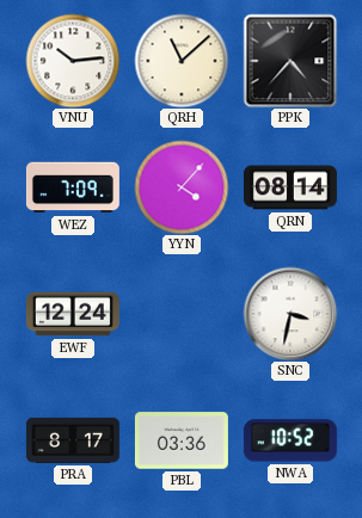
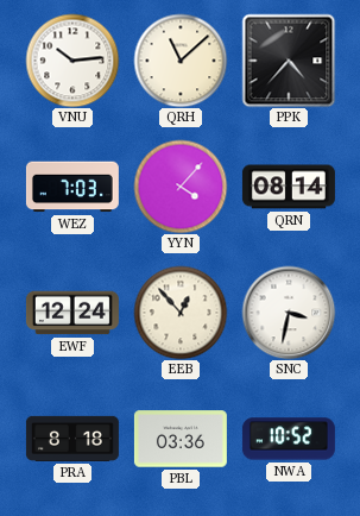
WEZ: 7:09 -> 7:03 (72, 187)
EEB: none -> 12:53 (181, 313)
PRA: 8:17 -> 8:18 (72, 439)
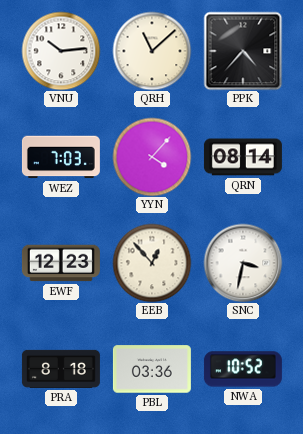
EWF: 12:24 -> 12:23 (61, 263)
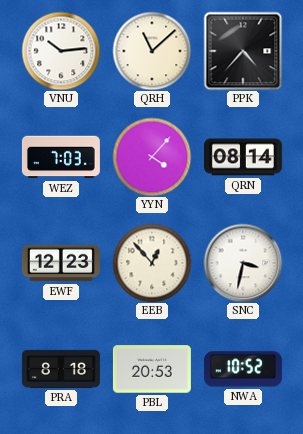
PBL: 03:36 -> 20:53 (152, 369)
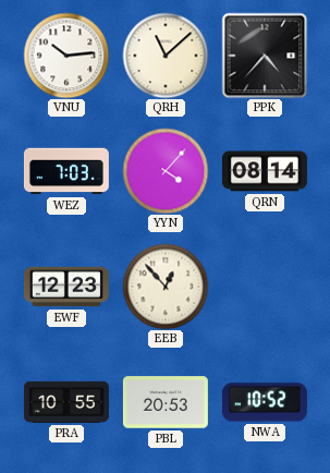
SNC: 3:32 -> none (243, 263)
PRA: 8:18 -> 10:55 (66, 402)
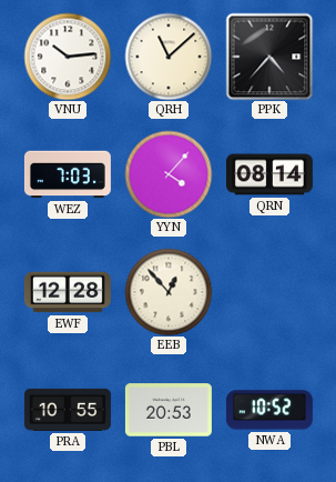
EWF: 12:23 -> 12:28 (68, 292)
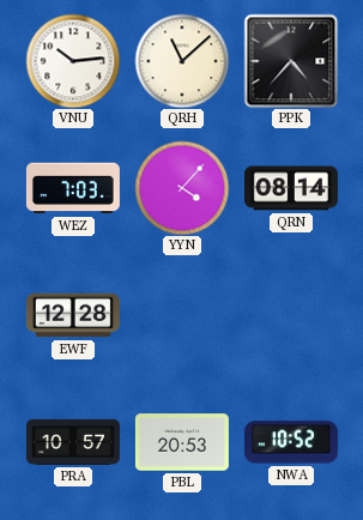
EEB: 12:53 -> none (169, 292)
PRA: 10:55 -> 10:57 (73, 442)
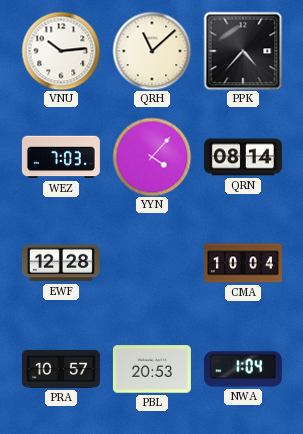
CMA: none -> 10:04 (243, 263)
NWA: 10:52 -> 1:04 (243, 369)
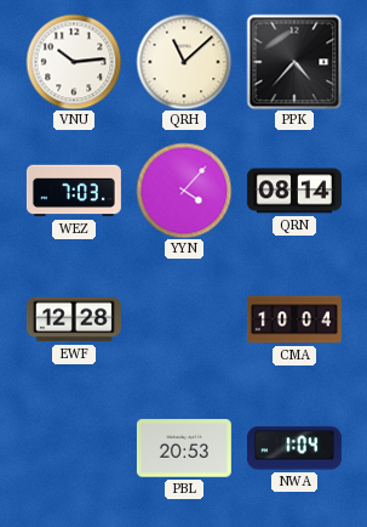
PRA: 10:57 -> none (61, 369)
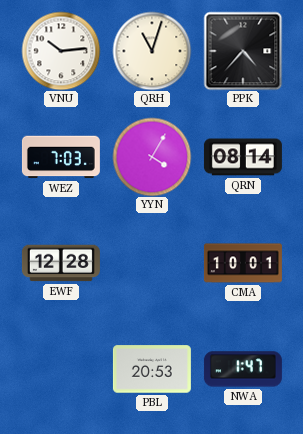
QRH: 11:08 -> 11:03 (152, 51)
YYN: 4:07 -> 4:05 (152, 157)
CMA: 10:04 -> 10:01 (243, 263)
NWA: 1:04 -> 1:47 (243, 369)
